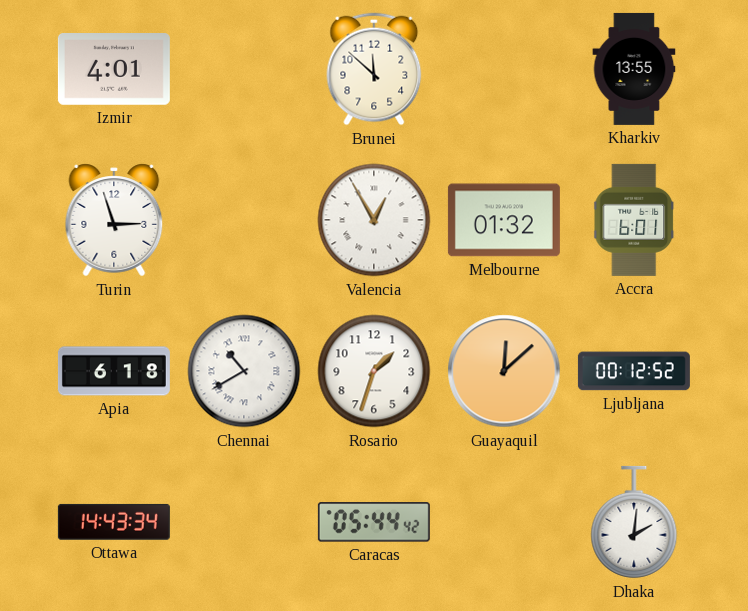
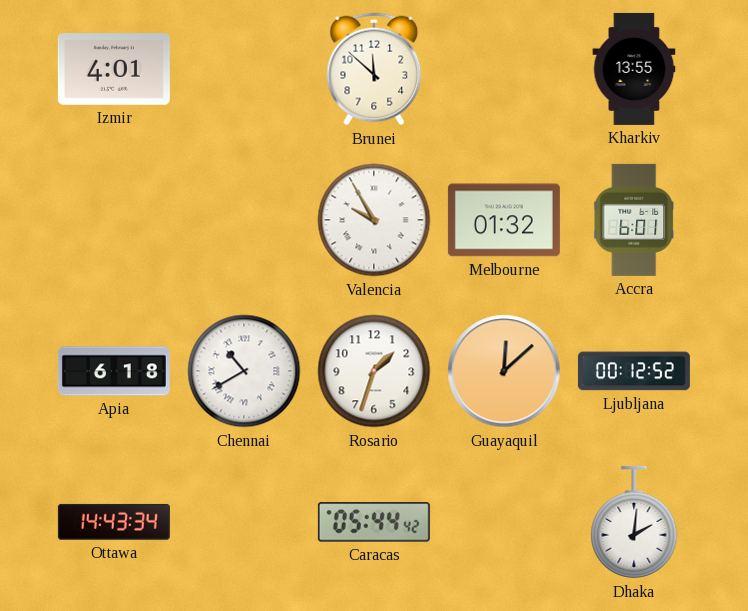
Turin: 2:57 -> none (114, 220)
Valencia: 12:55 -> 9:55 (374, 220)
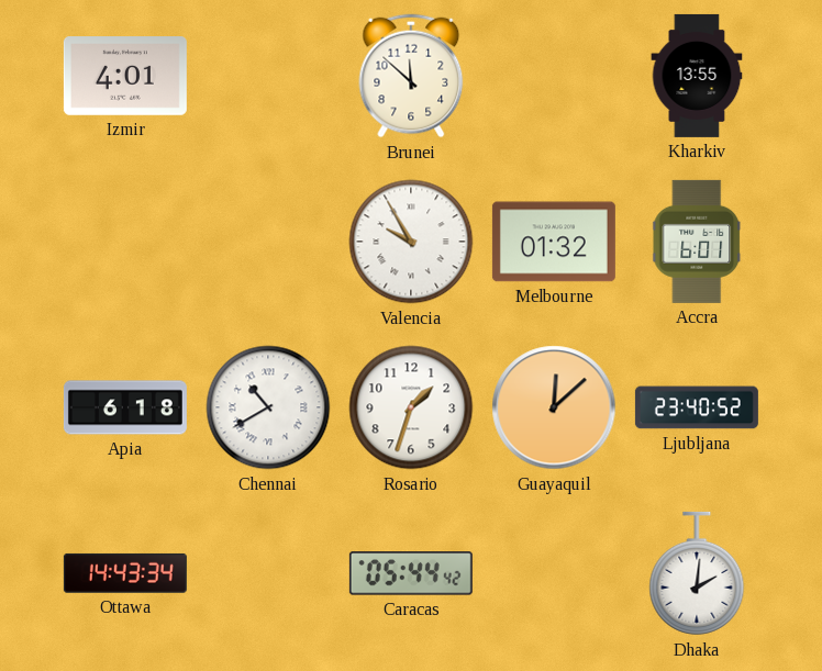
Ljubljana: 00:12 -> 23:40 (697, 407)
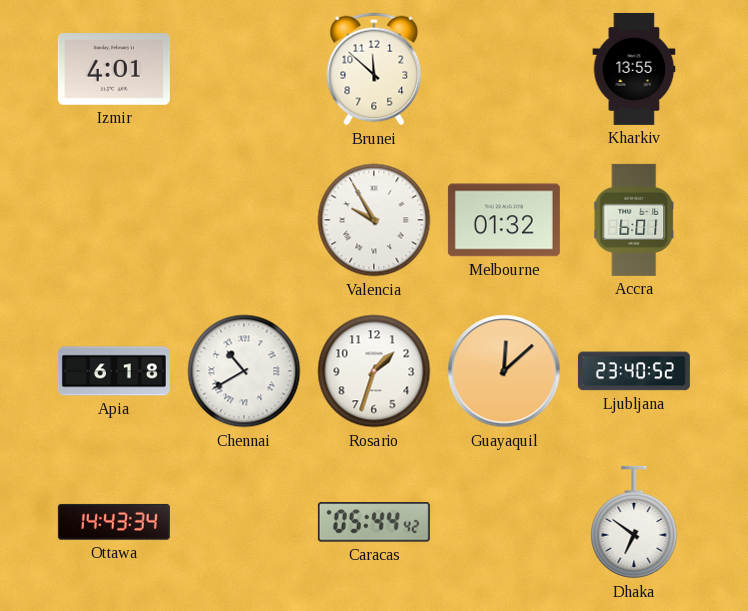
Dhaka: 2:01 -> 6:51 (634, 522)
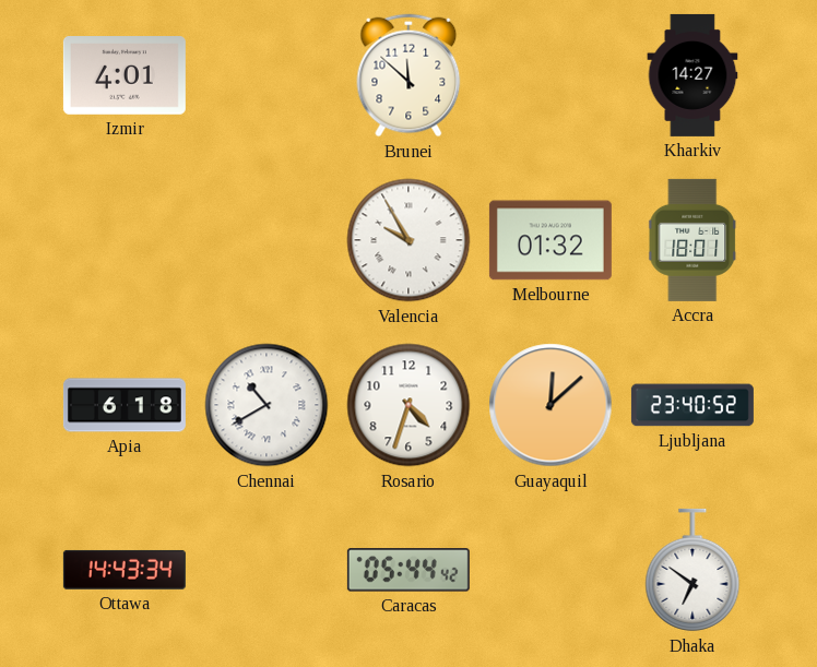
Kharkiv: 13:55 -> 14:27 (692, 75)
Accra: 6:01 -> 18:01 (694, 240)
Rosario: 1:33 -> 4:33 (408, 405)
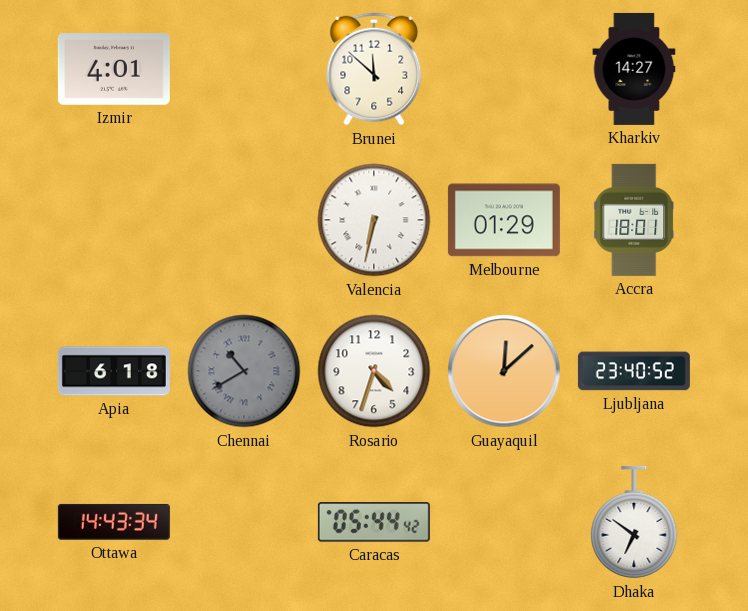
Valencia: 9:55 -> 6:32 (374, 220)
Melbourne: 01:32 -> 01:29 (504, 220)
Chennai dial: white -> grey (244, 371)
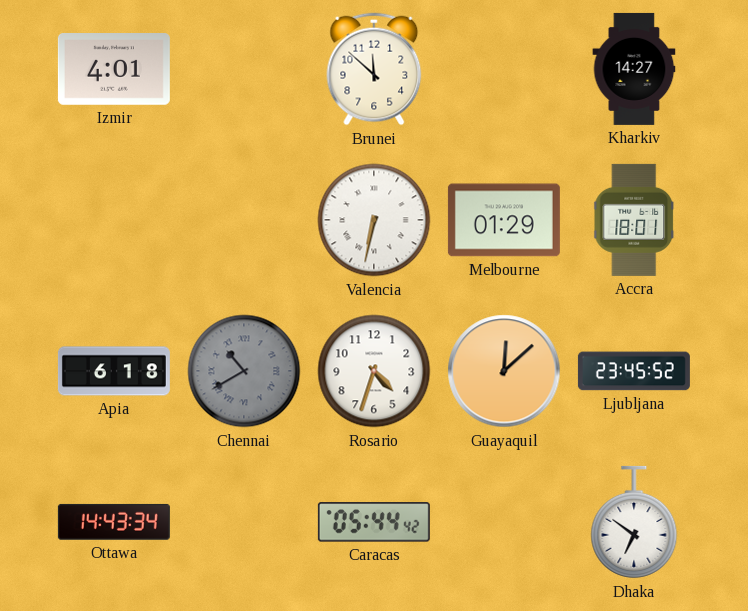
Ljubljana: 23:40 -> 23:45 (634, 371)
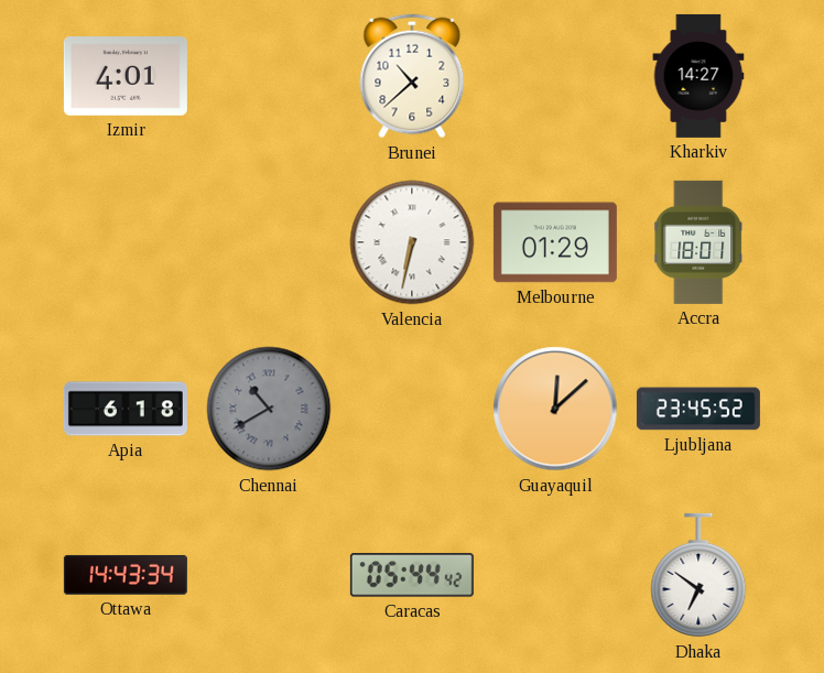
Brunei: 11:52 -> 10:38 (412, 76)
Rosario: 4:33 -> none (374, 371)
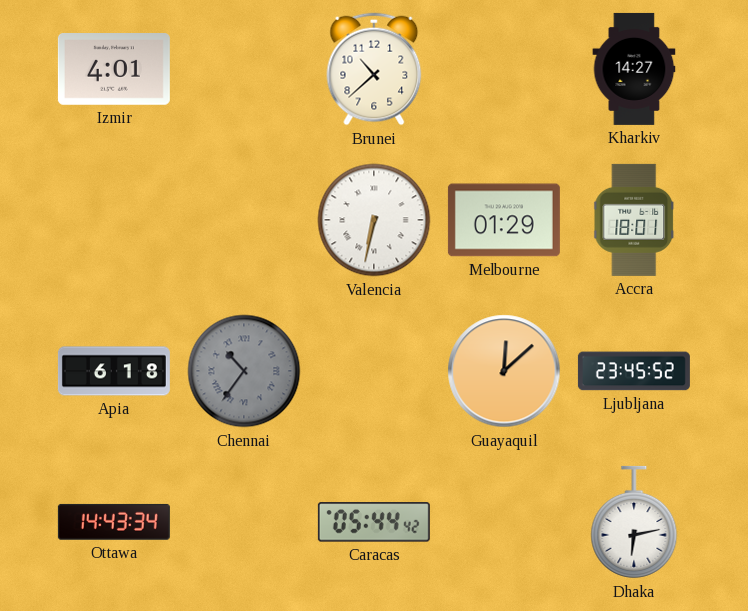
Chennai: 10:40 -> 10:36 (244, 371)
Dhaka: 6:51 -> 6:13 (634, 522)
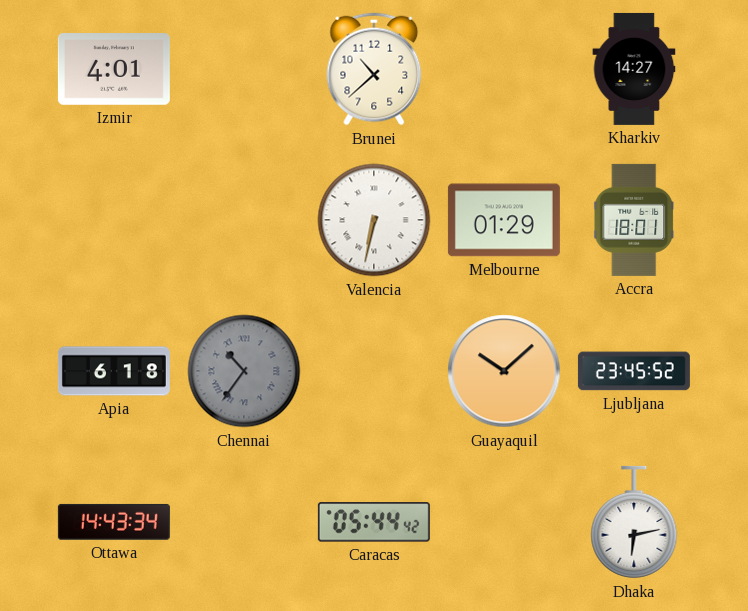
Guayaquil: 12:08 -> 10:08 (504, 371)
